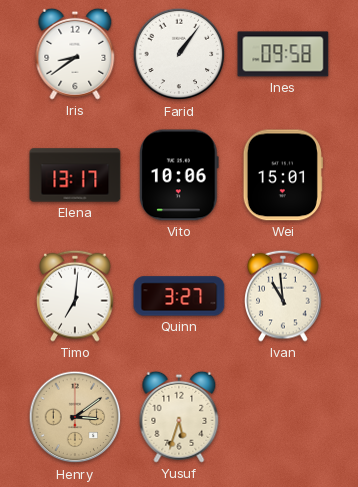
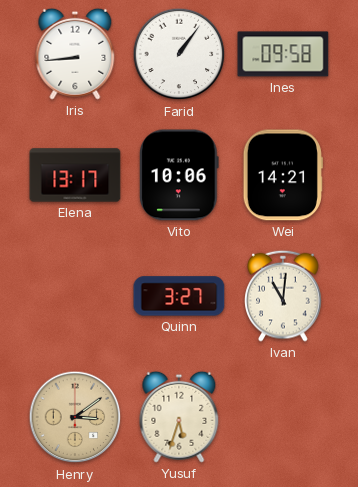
Iris: 8:39 -> 8:44 (75, 54)
Wei: 15:01 -> 14:21 (283, 175)
Timo: 7:01 -> none (75, 296)
Ivan: 10:59 -> 11:01 (283, 296)
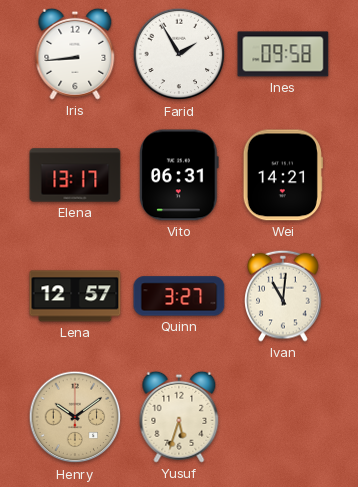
Farid: 1:06 -> 1:55 (179, 54)
Vito: 10:06 -> 06:31 (179, 175)
Lena: none -> 12:57 (75, 296)
Henry: 3:09 -> 10:09 (75, 417)
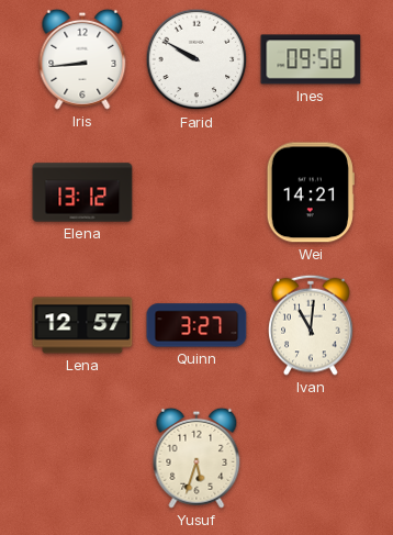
Farid: 1:55 -> 9:50 (196, 59)
Elena: 13:17 -> 13:12 (82, 192)
Vito: 06:31 -> none (179, 175)
Henry: 10:09 -> none (75, 417)
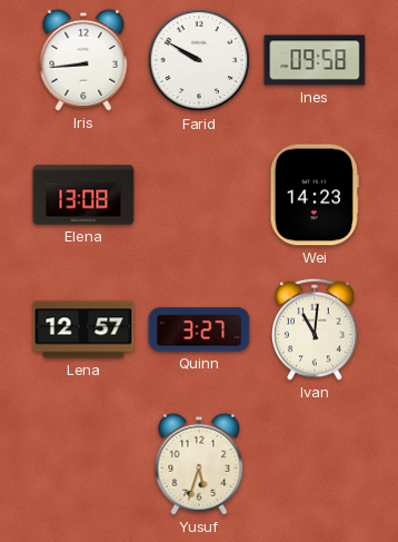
Elena: 13:12 -> 13:08 (83, 195)
Wei: 14:21 -> 14:23 (315, 195)
